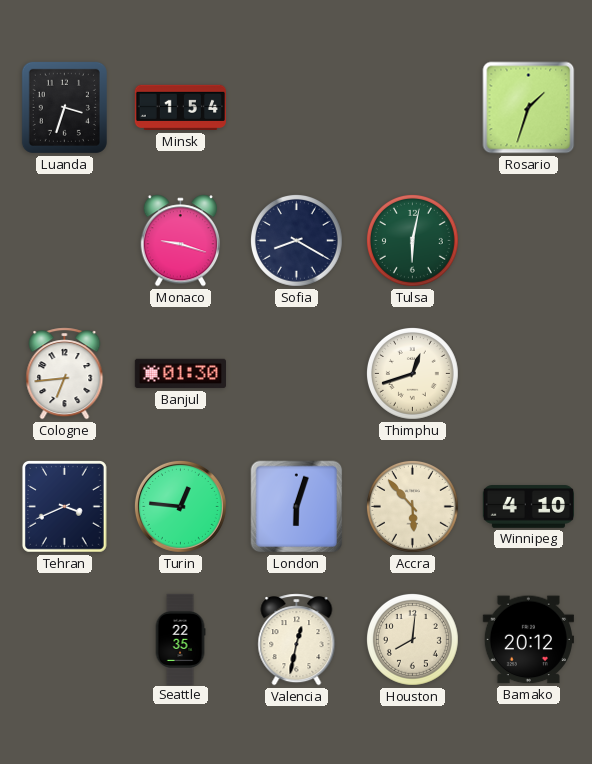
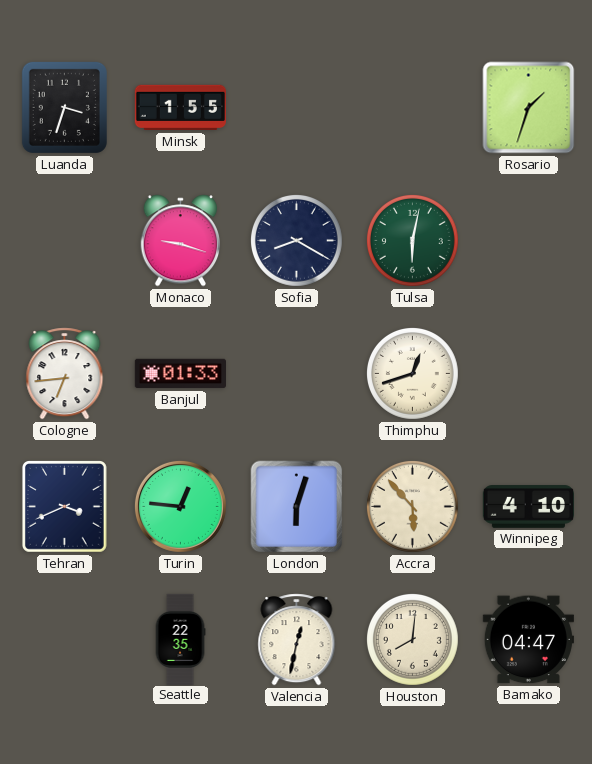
Minsk: 1:54 -> 1:55 (180, 108)
Banjul: 01:30 -> 01:33 (180, 374)
Bamako: 20:12 -> 04:47 (528, 640)
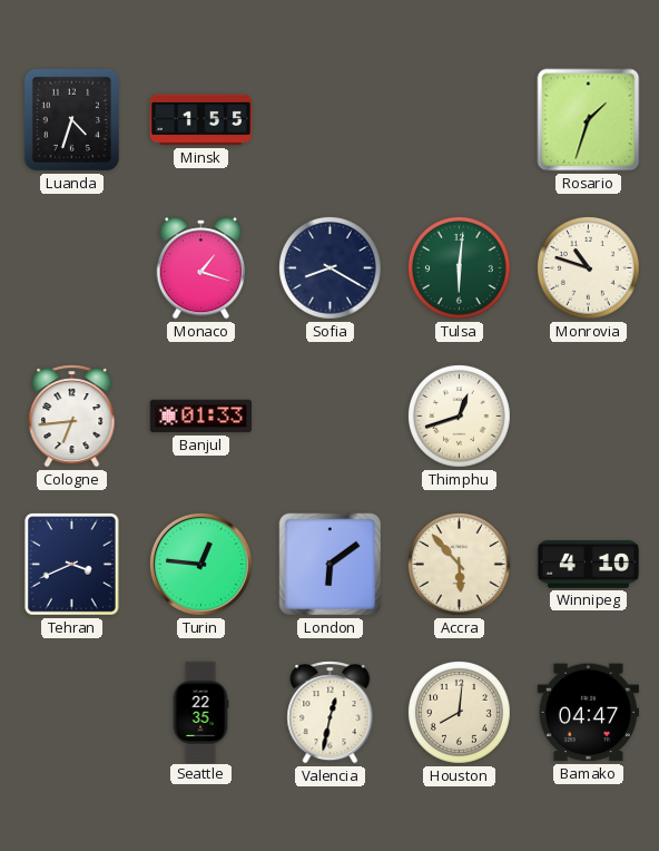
Luanda: 3:33 -> 4:33 (71, 119)
Monaco: 9:18 -> 1:18 (201, 268)
Tulsa: 6:02 -> 6:01 (459, 267)
Monrovia: none -> 10:48 (588, 267)
London: 6:03 -> 6:09 (331, 565)
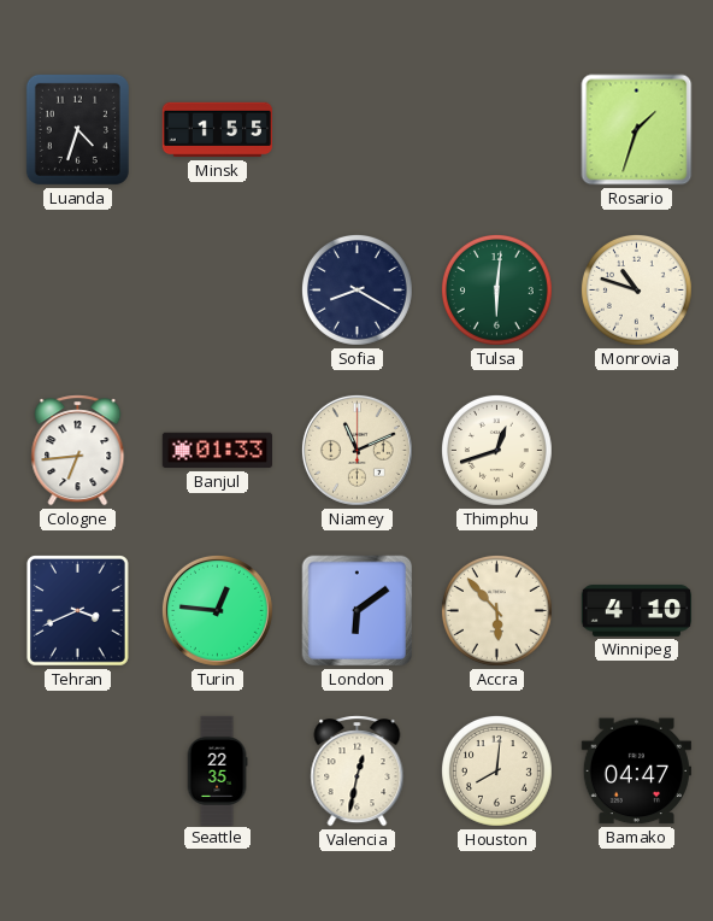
Monaco: 1:18 -> none (201, 268)
Niamey: none -> 11:11 (356, 450)
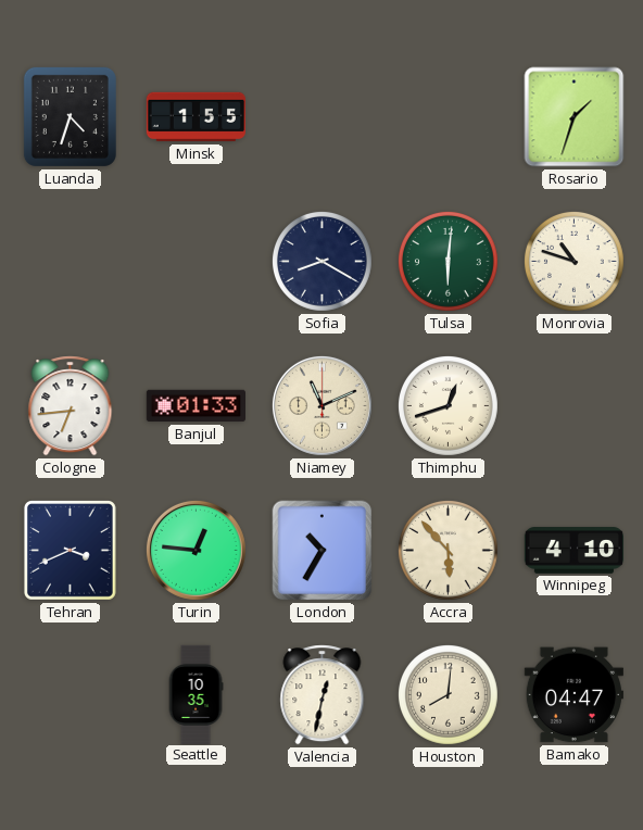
London: 6:09 -> 10:35 (323, 551)
Seattle: 22:35 -> 10:35 (196, 694)
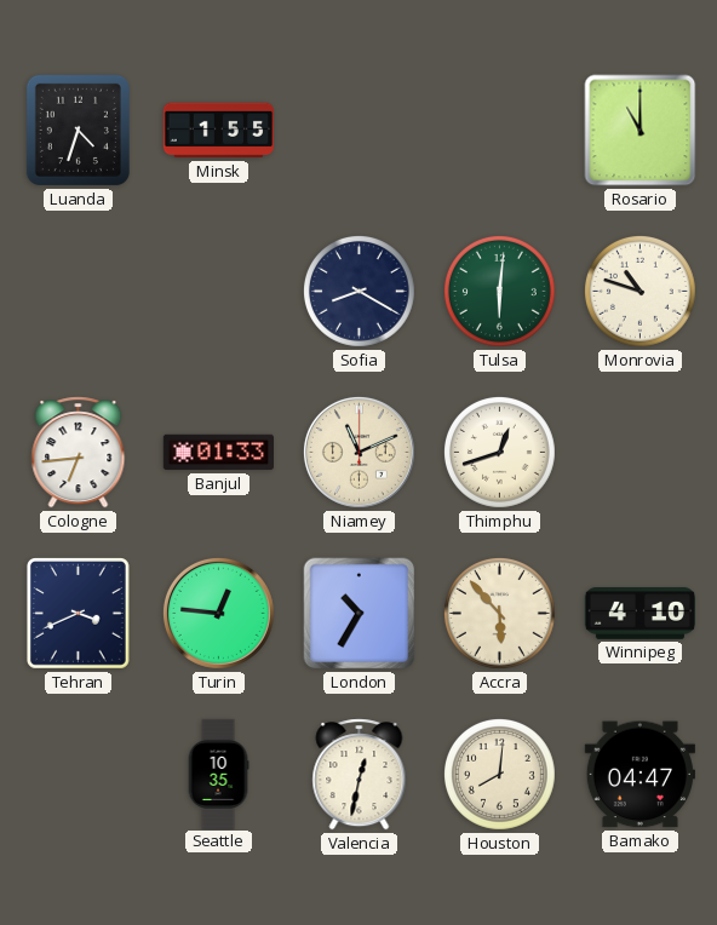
Rosario: 1:33 -> 11:00 (641, 131)
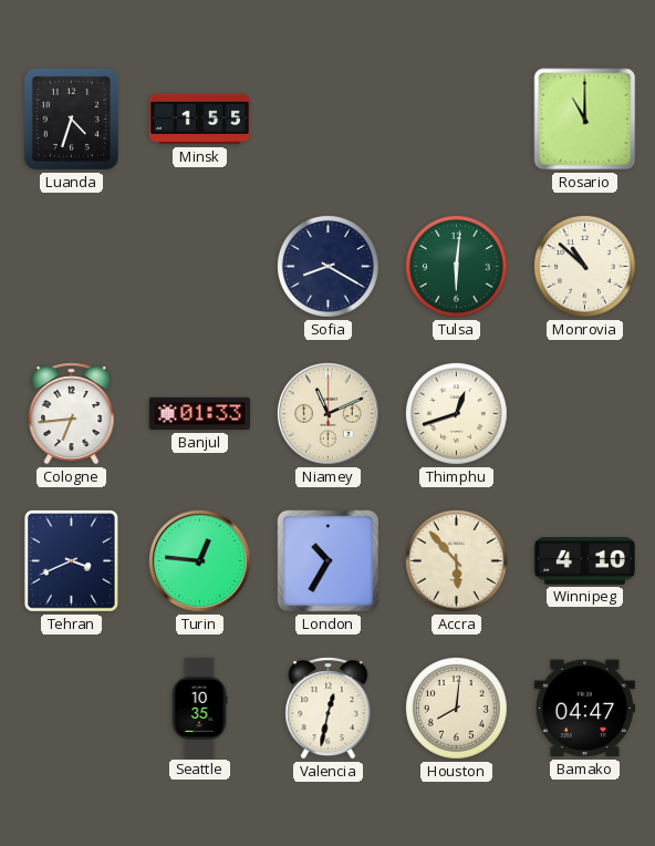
Monrovia: 10:48 -> 10:52 (584, 266)
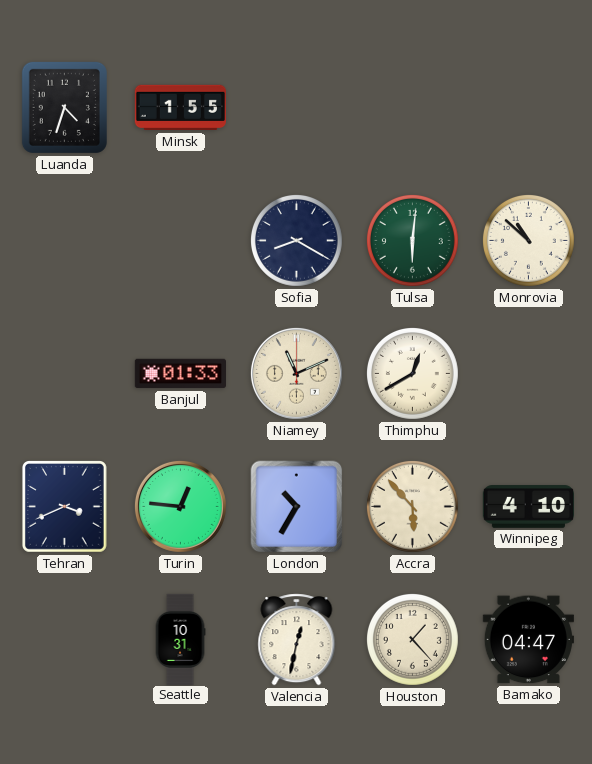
Rosario: 11:00 -> none (585, 120)
Cologne: 6:44 -> none (72, 414)
Thimphu: 12:42 -> 12:40 (412, 373)
Seattle: 10:35 -> 10:31 (180, 639)
Houston: 8:01 -> 1:23 (412, 639)
